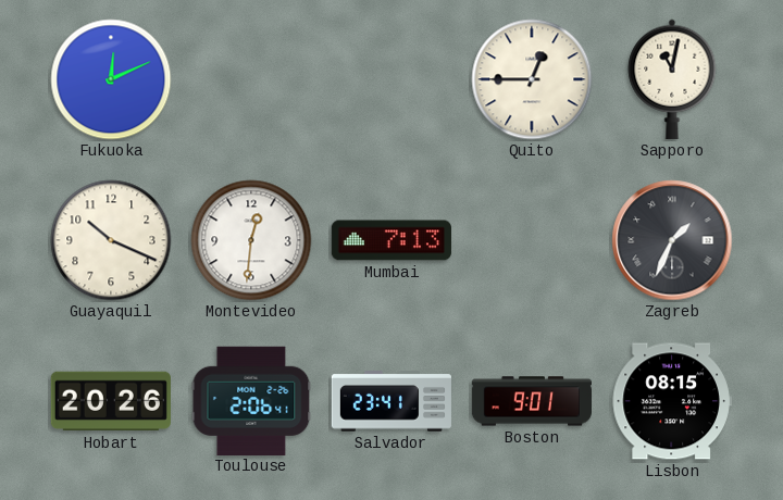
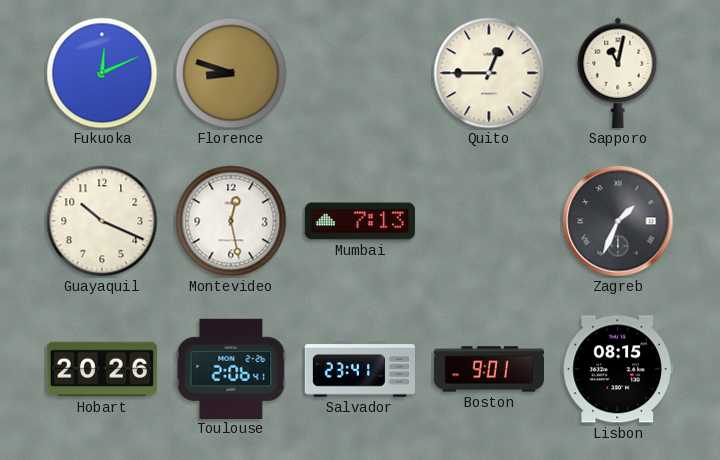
Florence: none -> 8:48 (231, 73)
Montevideo: 12:31 -> 12:28 (231, 221)
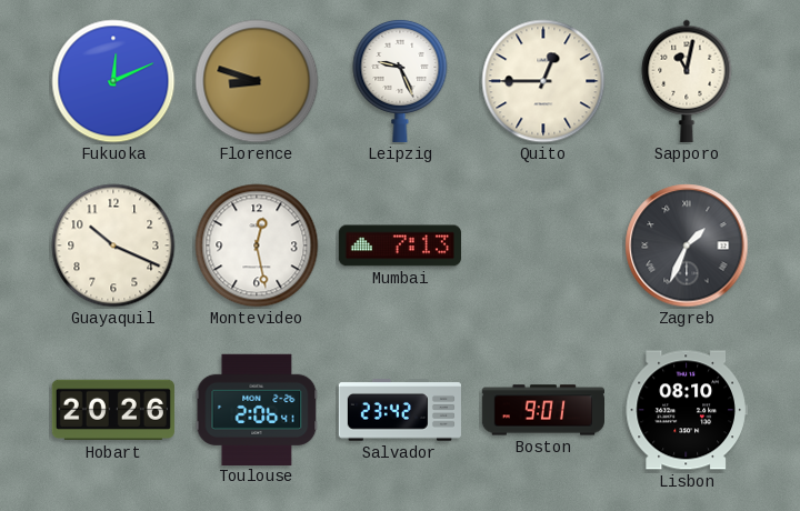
Leipzig: none -> 9:26 (400, 80)
Salvador: 23:41 -> 23:42 (400, 410)
Lisbon: 08:15 -> 08:10 (687, 410)
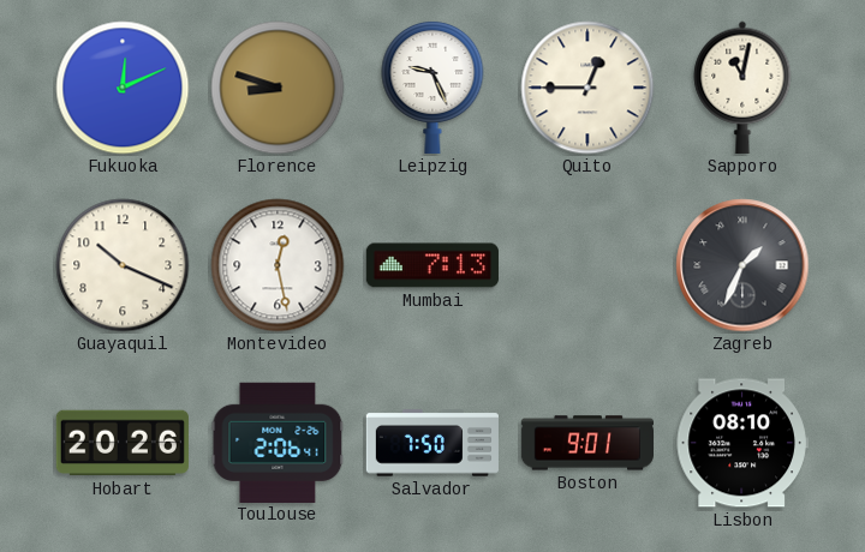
Salvador: 23:42 -> 7:50 (432, 443)
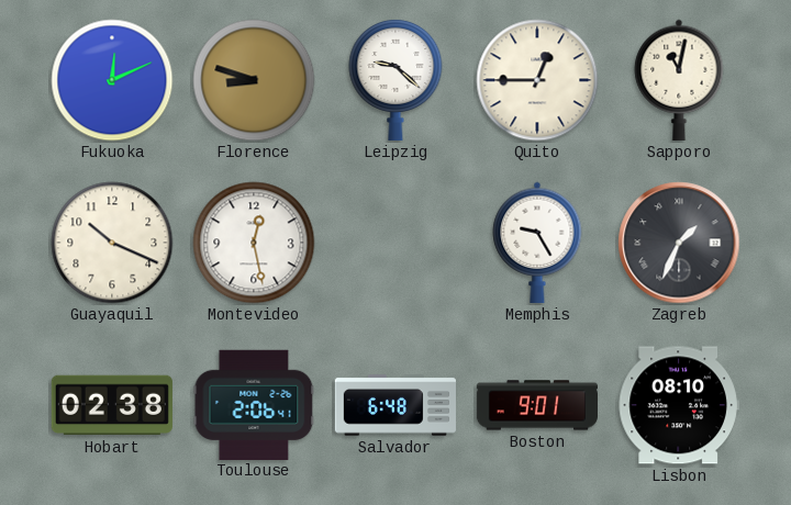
Leipzig: 9:26 -> 9:22 (396, 79)
Mumbai: 7:13 -> none (432, 265)
Memphis: none -> 9:25 (537, 243)
Hobart: 20:26 -> 02:38 (112, 405)
Salvador: 7:50 -> 6:48 (396, 405)
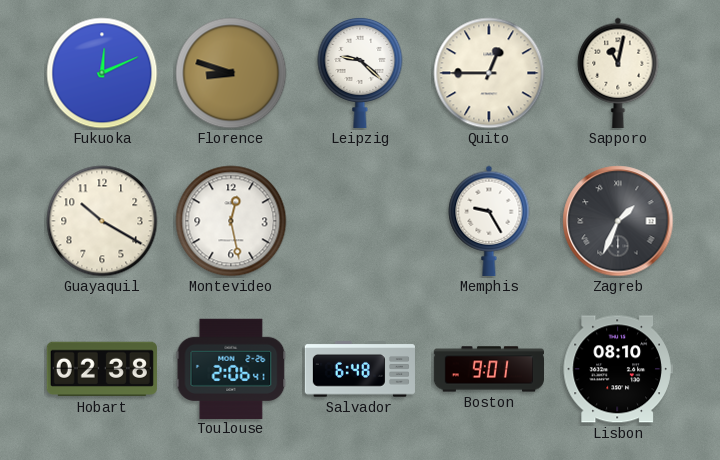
Guayaquil: 10:19 -> 10:20 (102, 221)
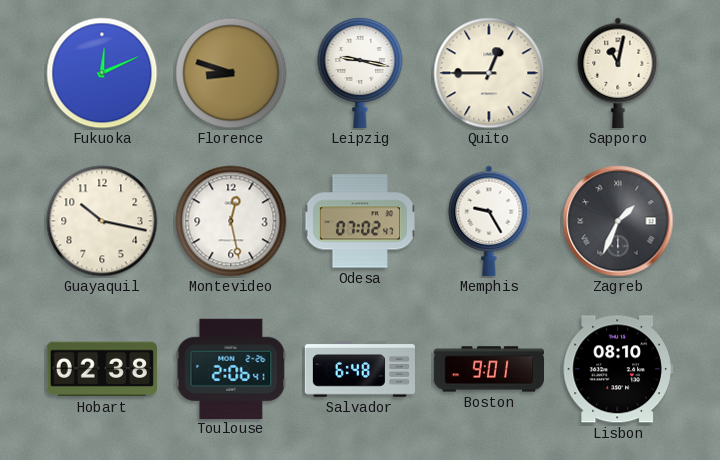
Leipzig: 9:22 -> 9:17 (360, 72)
Guayaquil: 10:20 -> 10:17 (102, 221)
Odesa: none -> 07:02 (360, 221)
